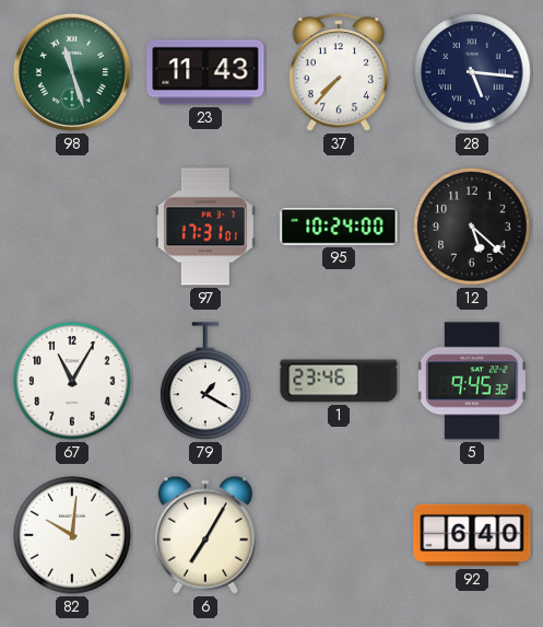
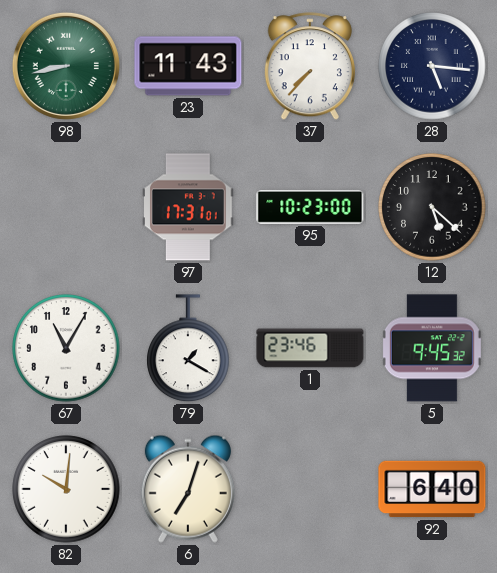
98: 11:27 -> 8:43 (66, 66)
95: 10:24 -> 10:23 (310, 207)
6: 7:05 -> 7:03 (188, 489)
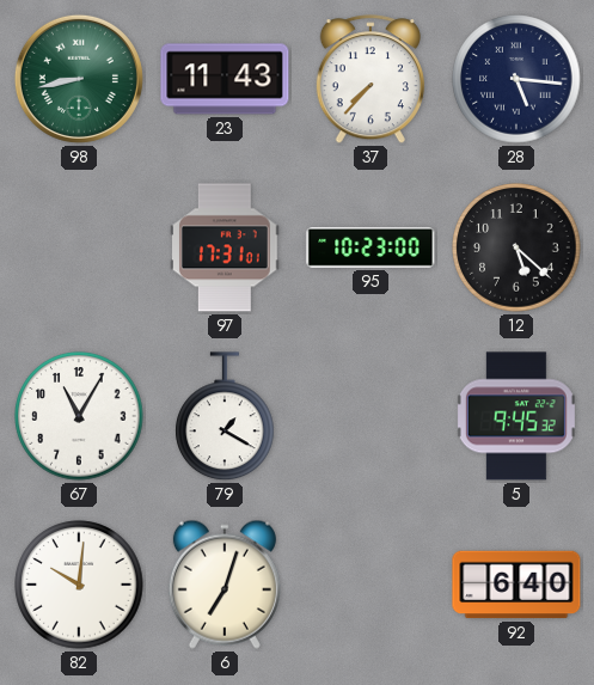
1: 23:46 -> none (310, 348)
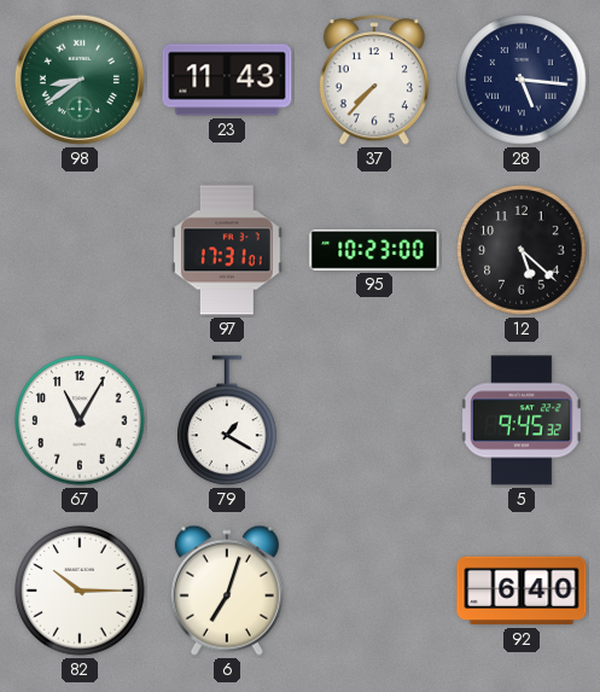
98: 8:43 -> 8:39 (80, 80)
82: 10:01 -> 10:15 (80, 591)
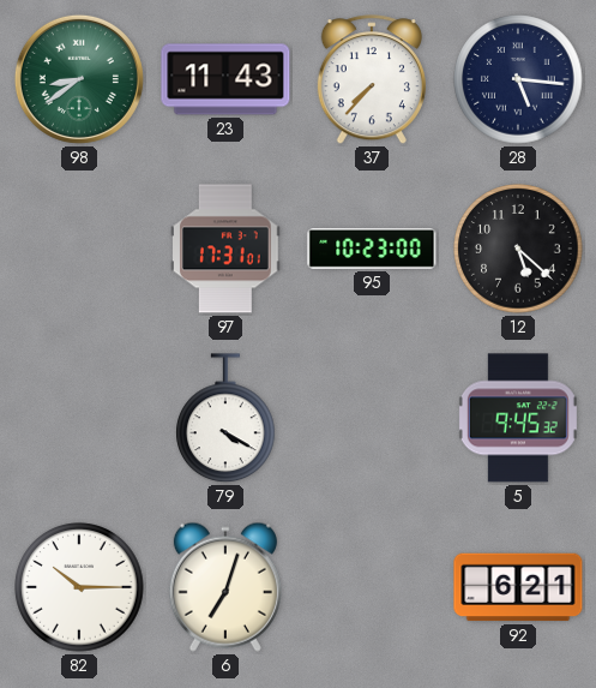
67: 11:05 -> none (80, 420)
79: 1:20 -> 4:20 (225, 419)
92: 6:40 -> 6:21 (518, 587)
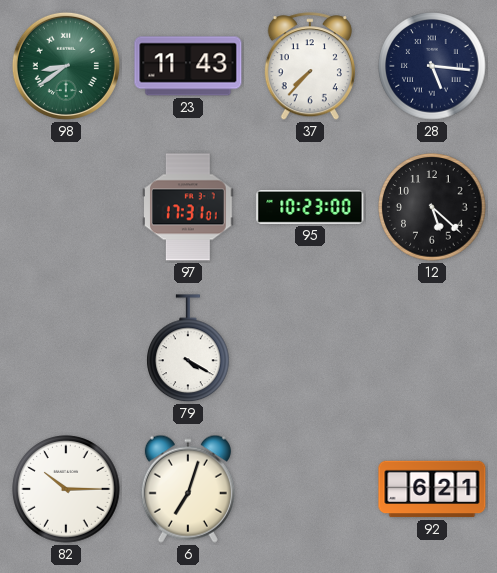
5: 9:45 -> none (518, 418)
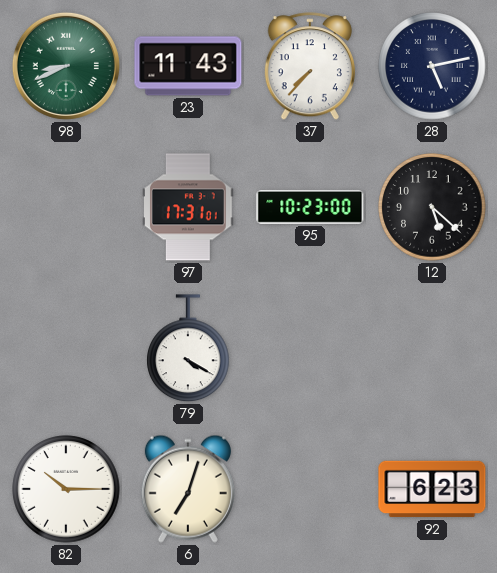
98: 8:39 -> 8:41 (66, 66)
28: 5:16 -> 5:13 (432, 66)
92: 6:21 -> 6:23 (432, 489)
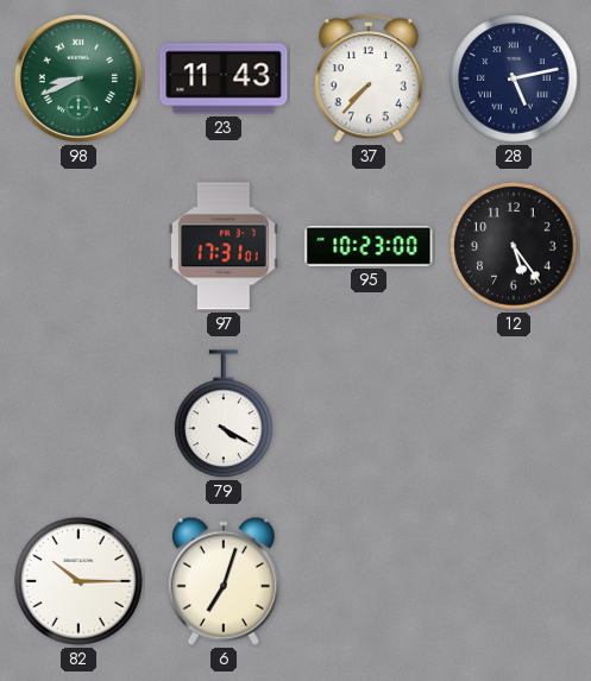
12: 5:22 -> 5:24 (514, 246)
92: 6:23 -> none (432, 489)
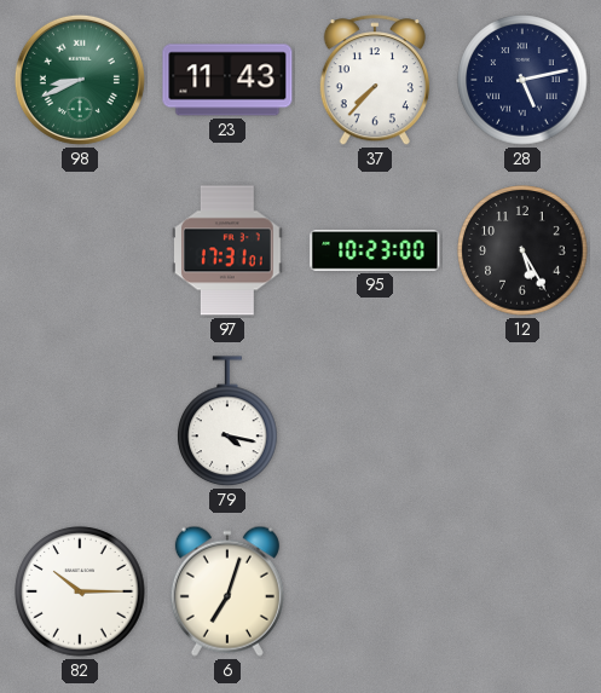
12: 5:24 -> 5:25 (522, 250)
79: 4:20 -> 4:17 (227, 422)
